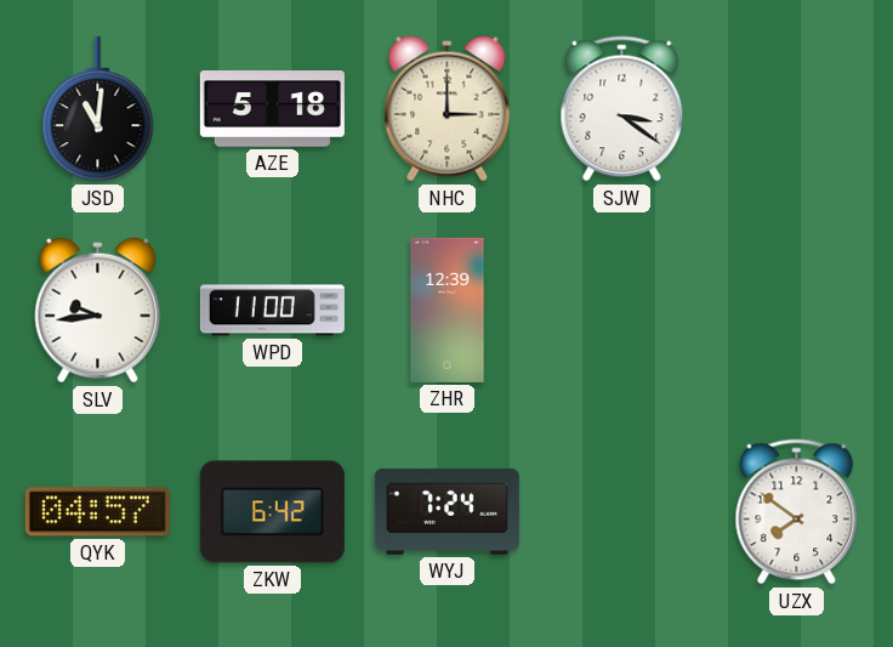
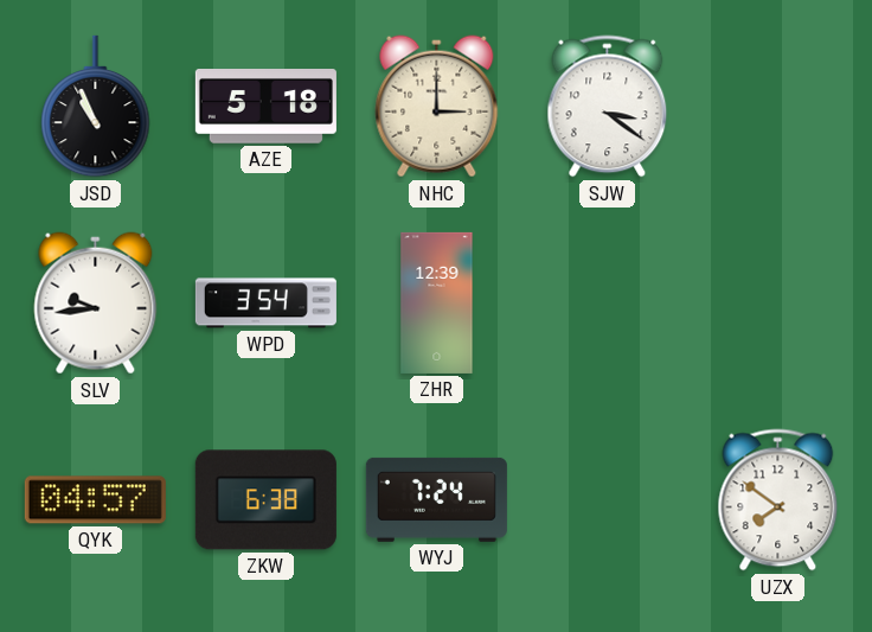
JSD: 11:01 -> 10:56 (96, 107)
WPD: 11:00 -> 3:54 (265, 304)
ZKW: 6:42 -> 6:38 (265, 500)
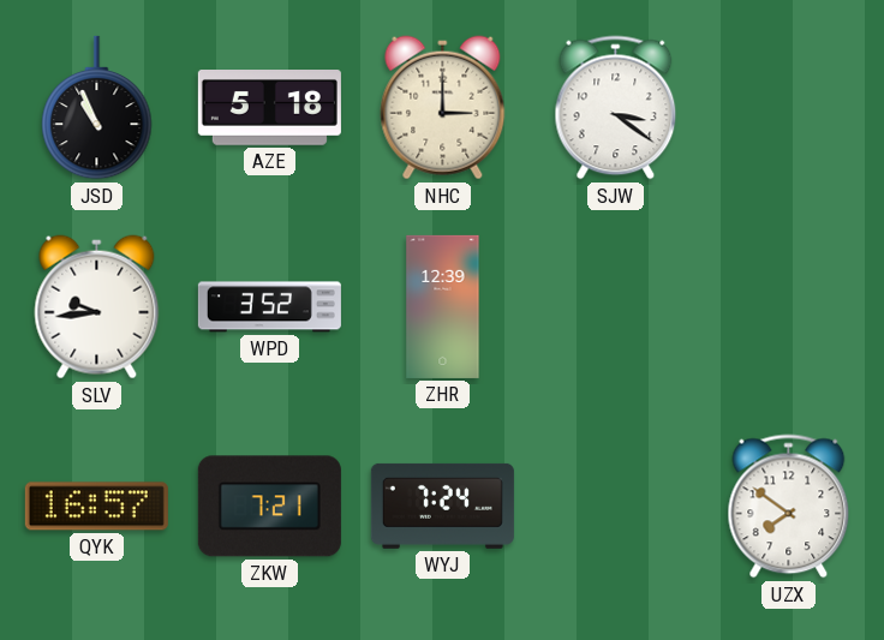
WPD: 3:54 -> 3:52 (269, 307)
QYK: 04:57 -> 16:57 (96, 507)
ZKW: 6:38 -> 7:21 (269, 507)
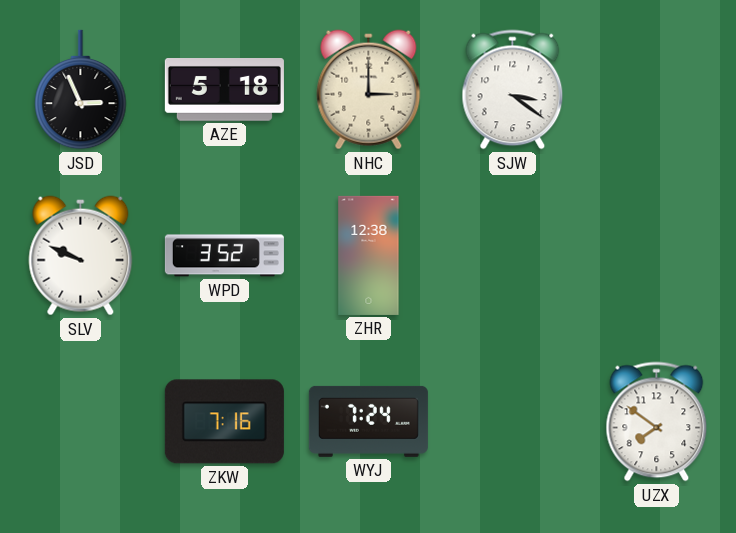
JSD: 10:56 -> 2:56 (81, 90)
SLV: 9:44 -> 9:49 (81, 256)
ZHR: 12:39 -> 12:38 (369, 255)
QYK: 16:57 -> none (96, 507)
ZKW: 7:21 -> 7:16 (224, 422)
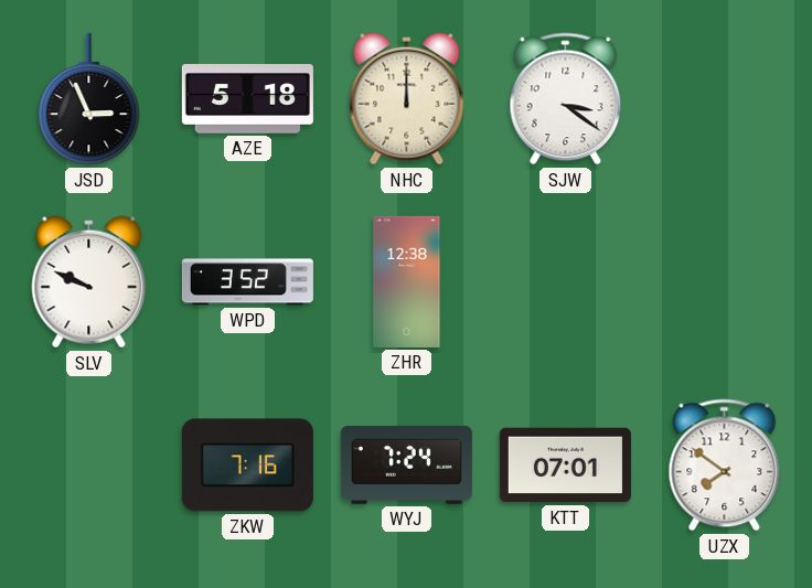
NHC: 3:00 -> 12:00 (407, 99)
KTT: none -> 07:01 (565, 466)
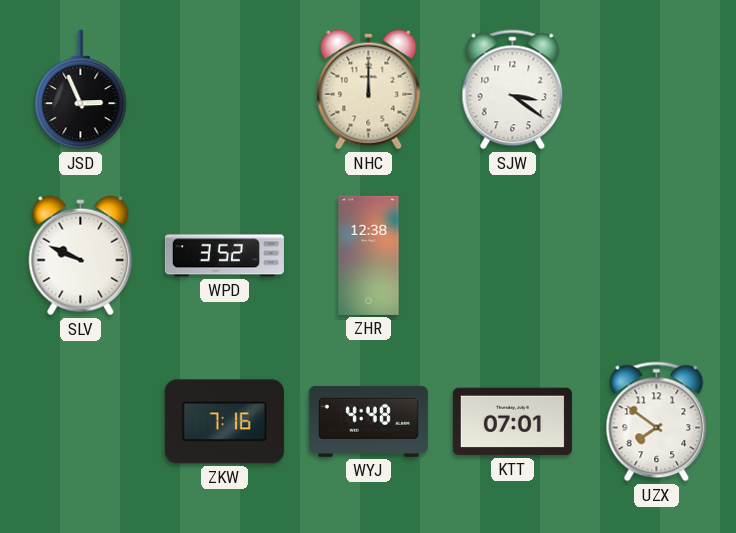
AZE: 5:18 -> none (247, 99)
WYJ: 7:24 -> 4:48 (368, 421)
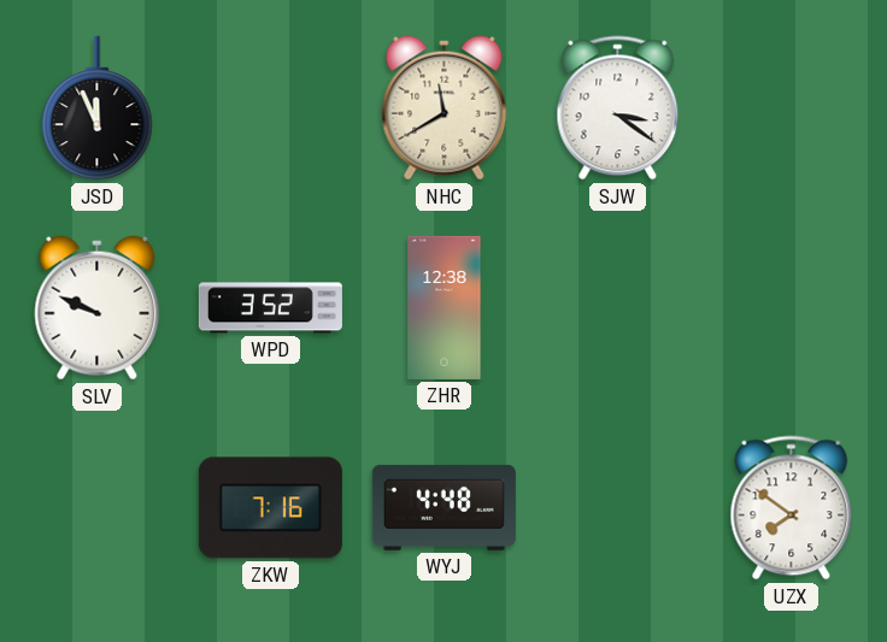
JSD: 2:56 -> 11:56 (98, 108)
NHC: 12:00 -> 11:40 (445, 108)
KTT: 07:01 -> none (512, 422)
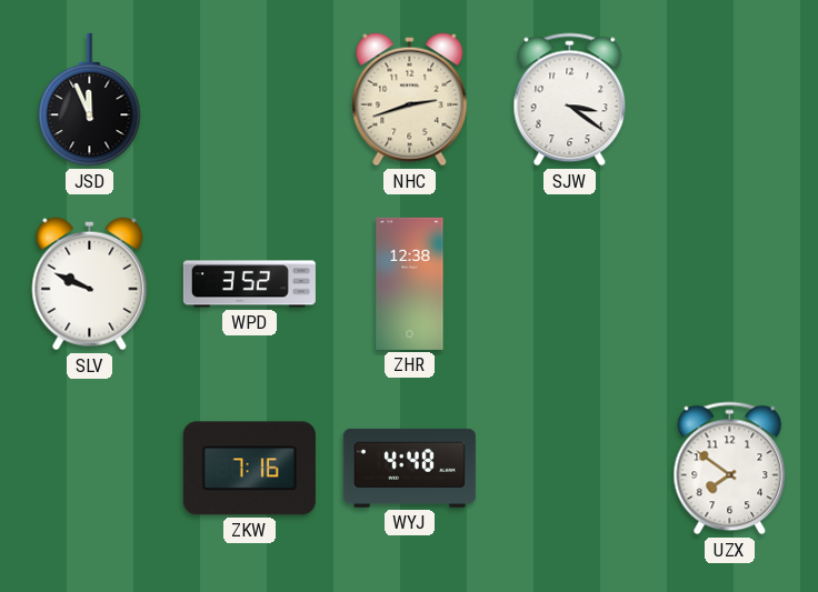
NHC: 11:40 -> 2:42 (410, 100)
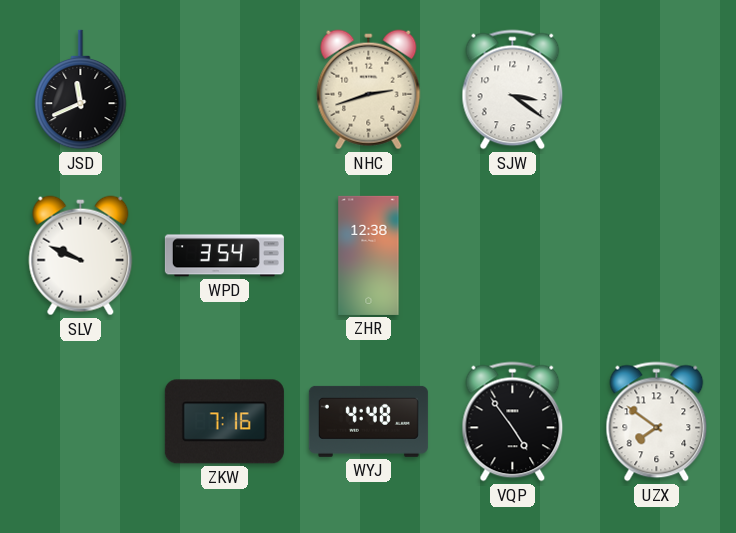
JSD: 11:56 -> 11:41 (81, 90)
WPD: 3:52 -> 3:54 (224, 256)
VQP: none -> 4:54 (513, 422)
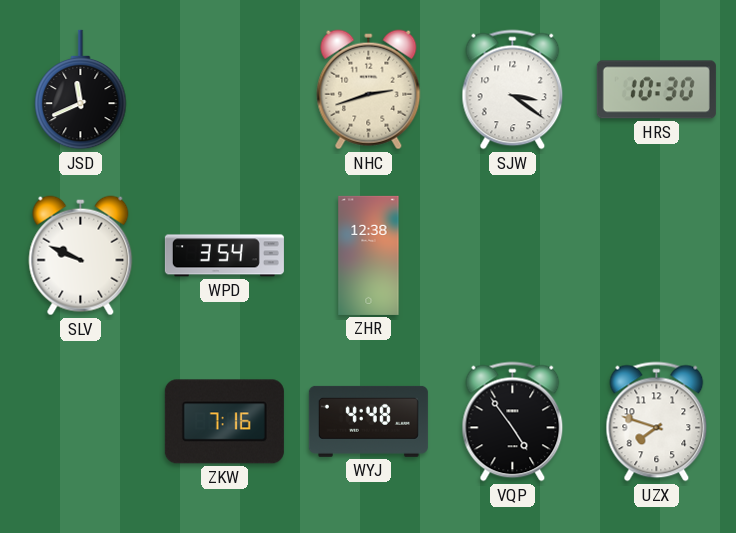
HRS: none -> 10:30 (656, 90)
UZX: 7:51 -> 7:48 (657, 422)
